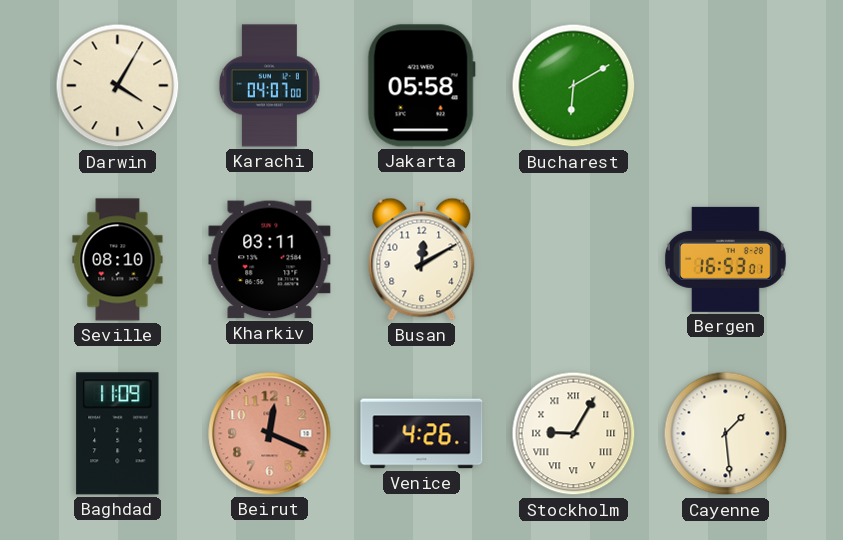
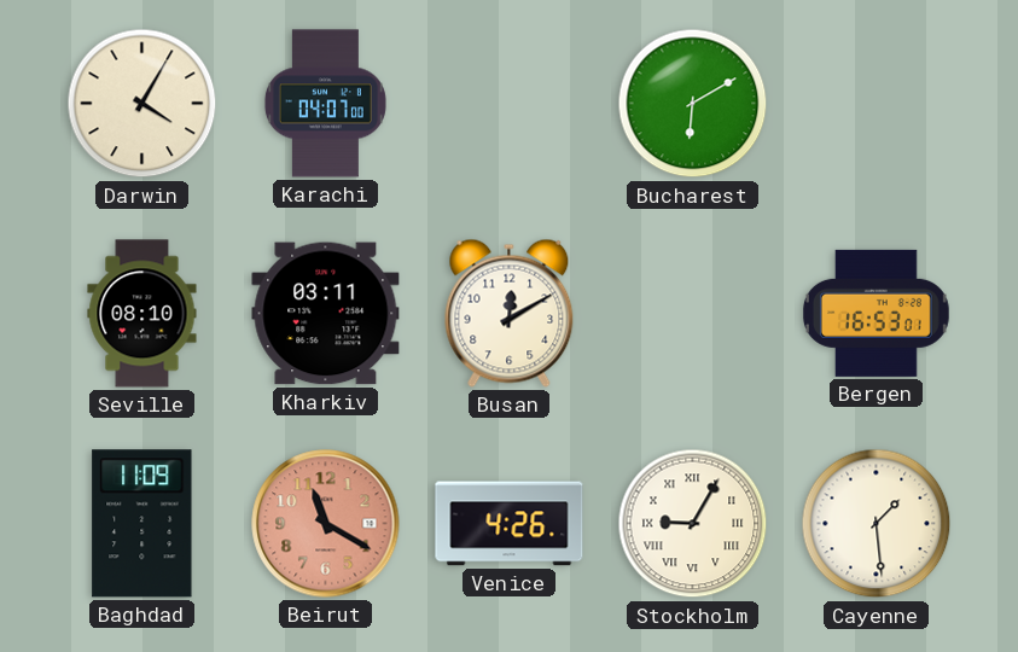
Jakarta: 05:58 -> none (421, 86)
Beirut: 12:19 -> 11:20 (326, 524)
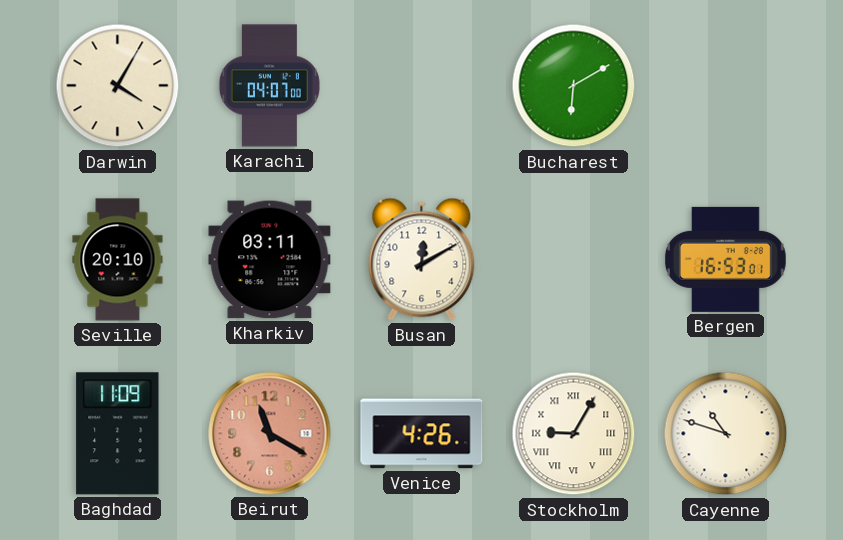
Seville: 08:10 -> 20:10 (118, 260)
Cayenne: 1:29 -> 10:48 (726, 434)
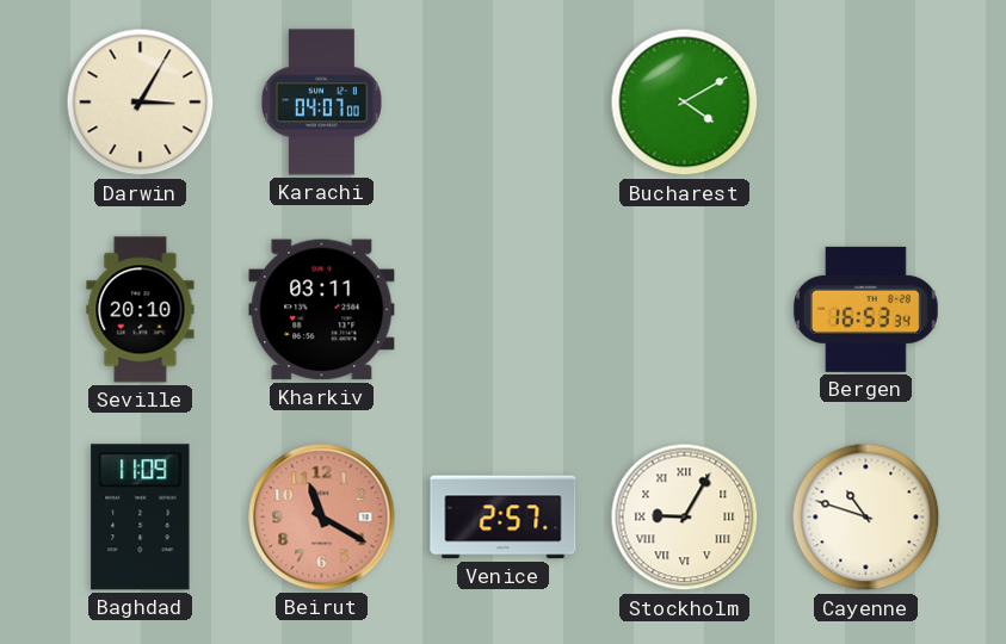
Darwin: 4:05 -> 3:05 (141, 103)
Bucharest: 6:10 -> 4:10 (685, 103)
Busan: 12:10 -> none (422, 259)
Bergen: 16:53:01 -> 16:53:34 (865, 309)
Venice: 4:26 -> 2:57 (504, 518)
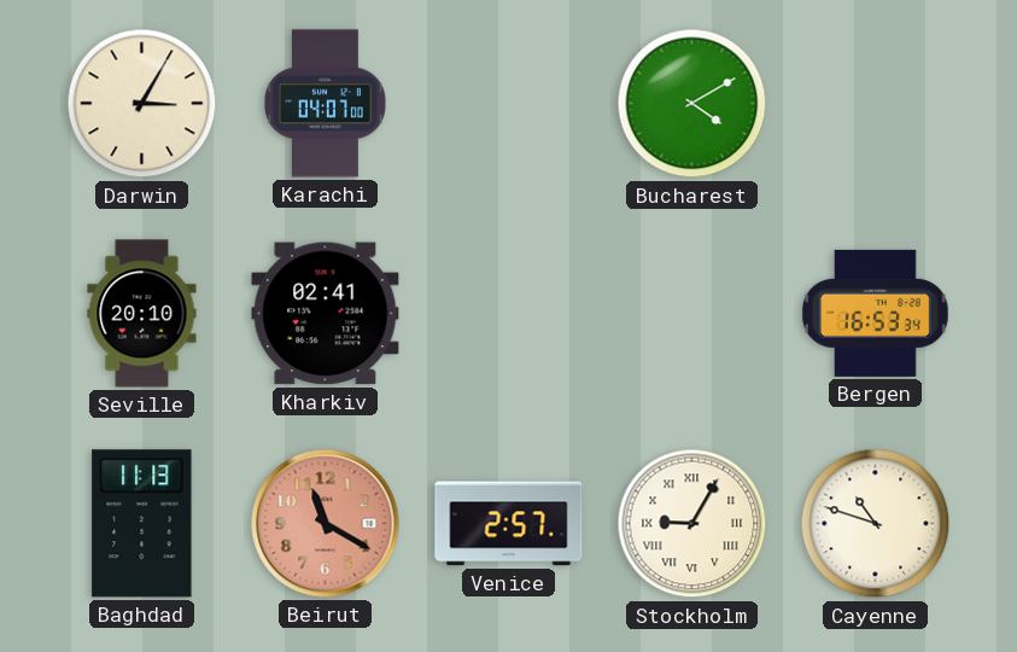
Kharkiv: 03:11 -> 02:41 (326, 314)
Baghdad: 11:09 -> 11:13 (142, 524)
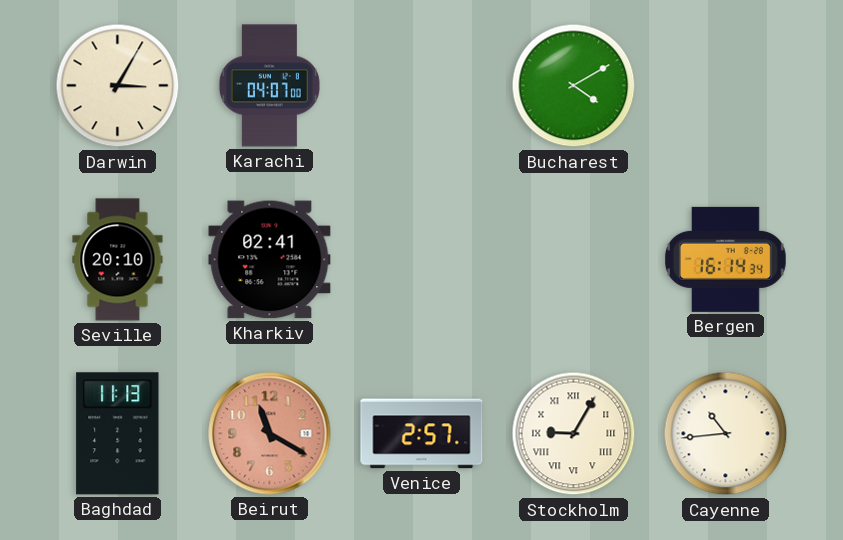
Bergen: 16:53 -> 16:14 (725, 259)
Cayenne: 10:48 -> 10:44 (726, 434)
